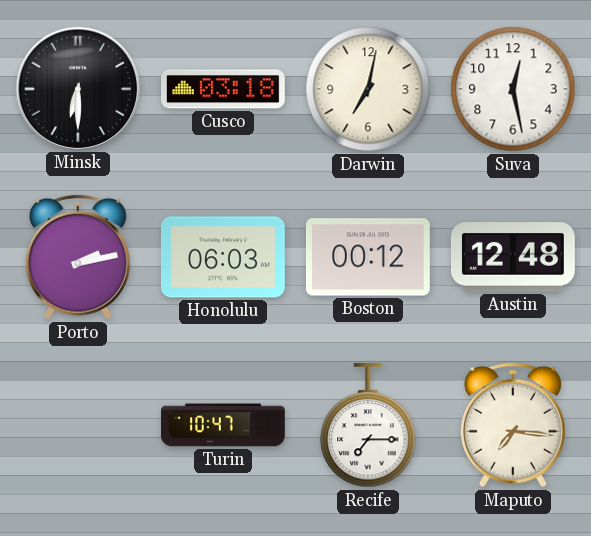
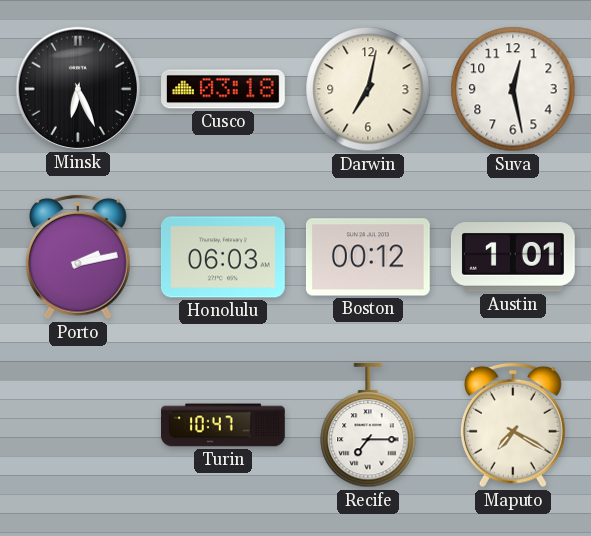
Minsk: 6:30 -> 6:26 (77, 88)
Austin: 12:48 -> 1:01 (513, 257)
Maputo: 7:16 -> 7:20 (513, 425)
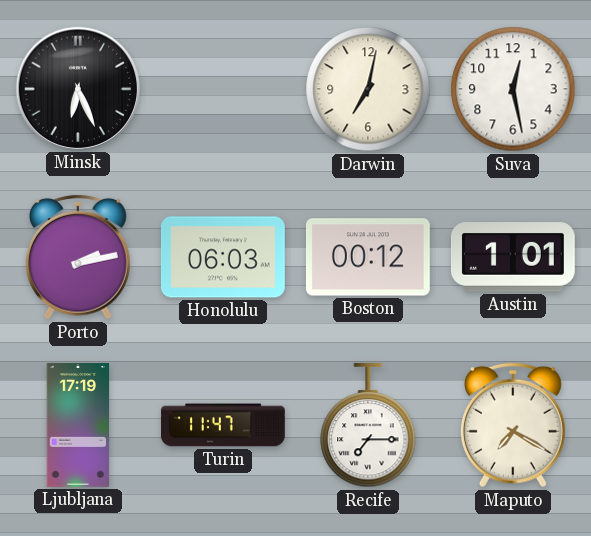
Cusco: 03:18 -> none (224, 89)
Ljubljana: none -> 17:19 (78, 426)
Turin: 10:47 -> 11:47 (224, 425)
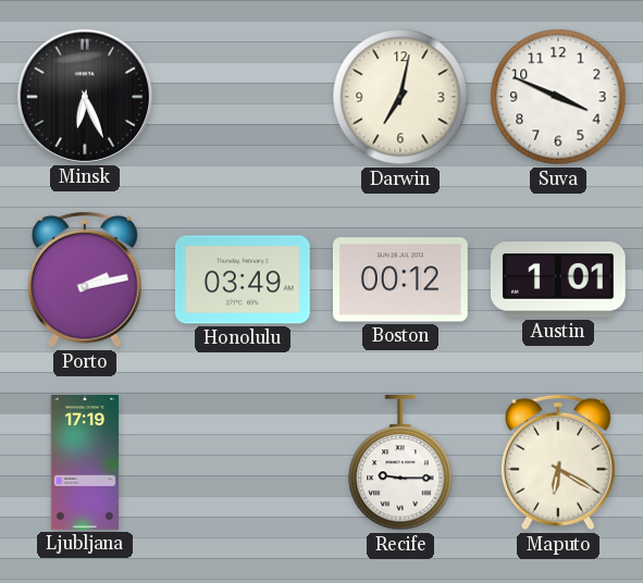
Suva: 12:28 -> 3:49 (558, 97)
Honolulu: 06:03 -> 03:49 (244, 280)
Turin: 11:47 -> none (224, 425)
Recife: 7:15 -> 9:15 (400, 462)
Maputo: 7:20 -> 6:20 (558, 462)
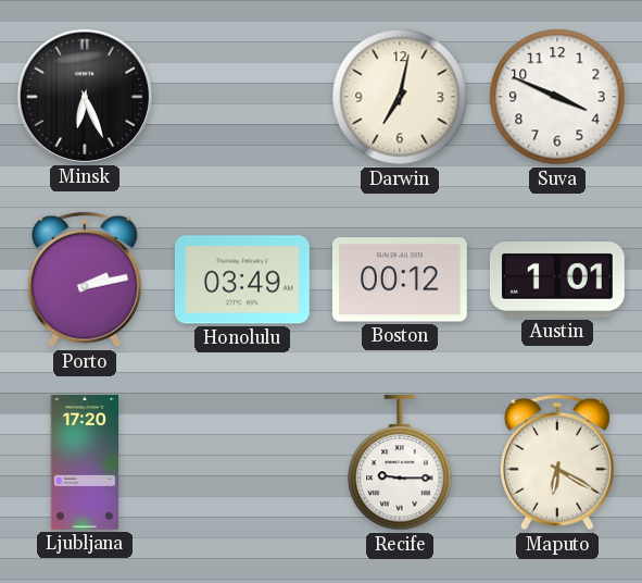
Ljubljana: 17:19 -> 17:20 (85, 463)
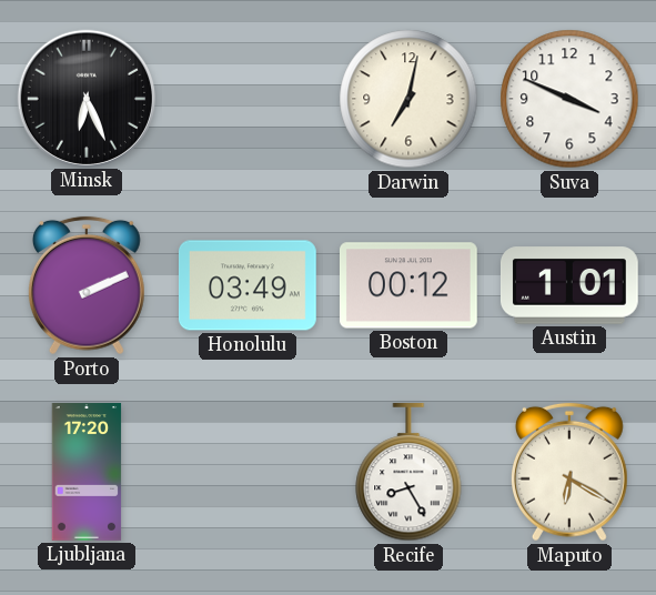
Porto: 2:13 -> 2:11 (87, 285)
Recife: 9:15 -> 8:25 (408, 472)
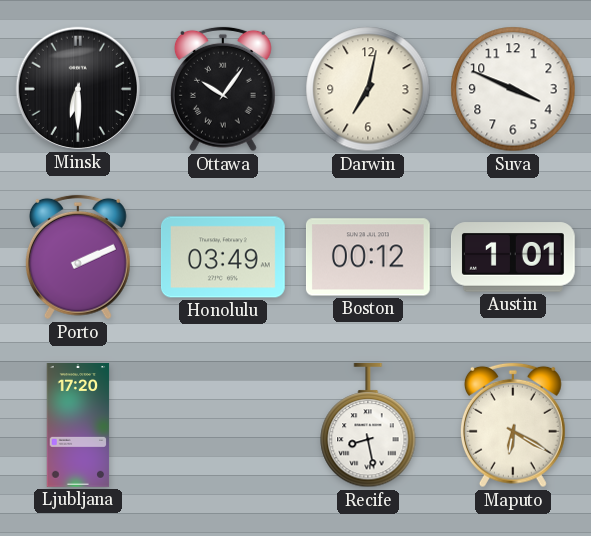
Minsk: 6:26 -> 6:30 (77, 88)
Ottawa: none -> 10:06 (223, 89)
Recife: 8:25 -> 8:28 (368, 425)
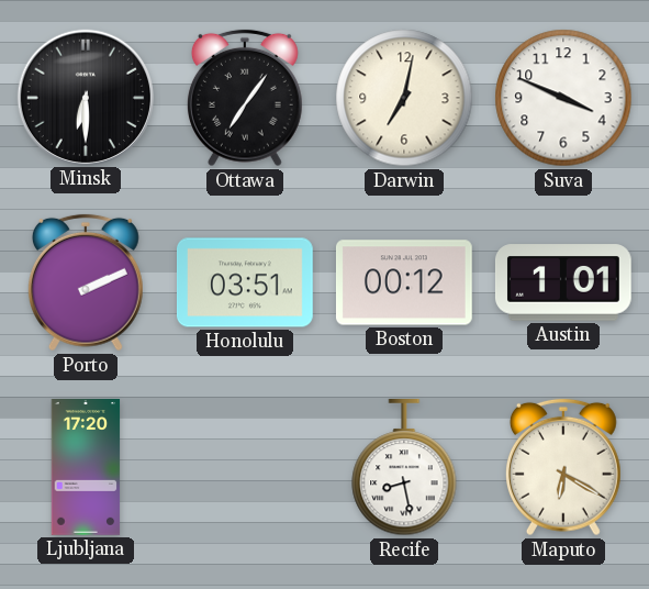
Ottawa: 10:06 -> 7:06 (245, 98)
Honolulu: 03:49 -> 03:51 (246, 282)
